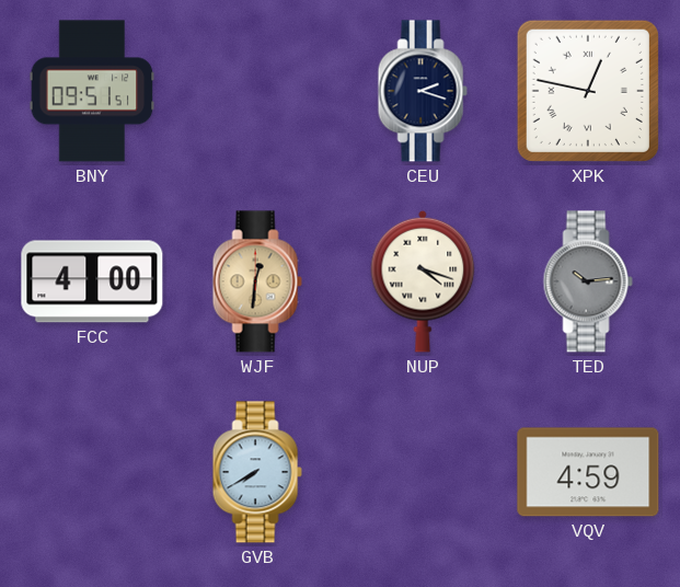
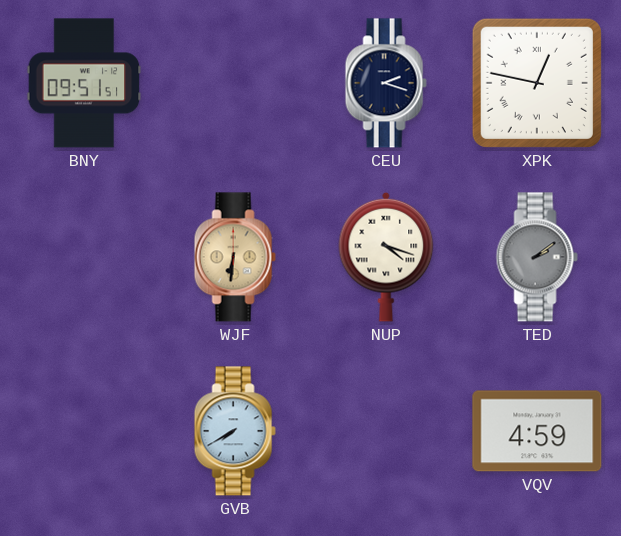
FCC: 4:00 -> none (92, 281)
WJF: 12:31 -> 6:31 (235, 257)
TED: 10:14 -> 2:09 (537, 257)
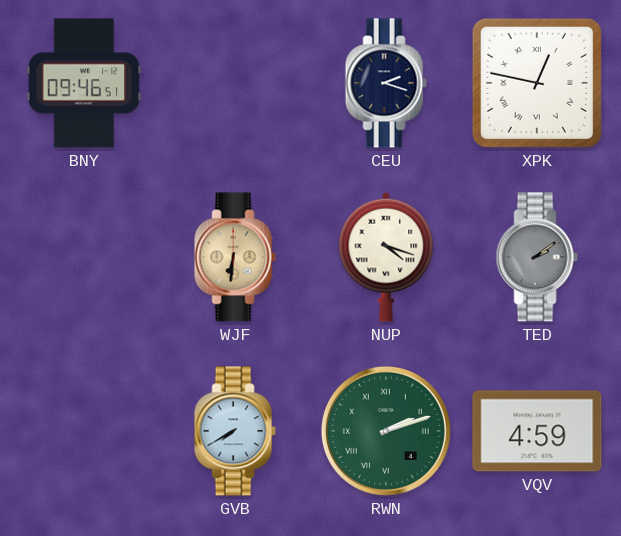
BNY: 09:51 -> 09:46 (84, 83)
RWN: none -> 2:12 (386, 431)
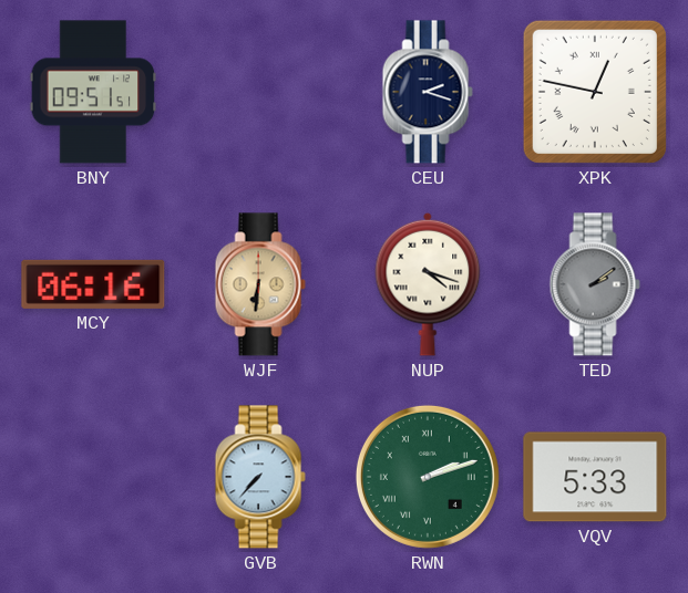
BNY: 09:46 -> 09:51 (93, 92)
MCY: none -> 06:16 (93, 284)
GVB: 7:40 -> 7:37 (260, 477)
VQV: 4:59 -> 5:33 (595, 477)
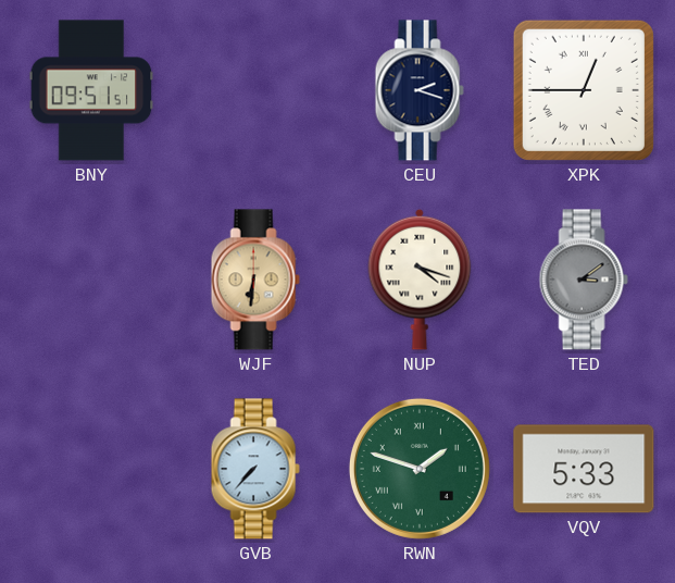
XPK: 12:47 -> 12:45 (584, 90)
MCY: 06:16 -> none (93, 284)
TED: 2:09 -> 3:09 (584, 280)
RWN: 2:12 -> 1:48 (420, 469)
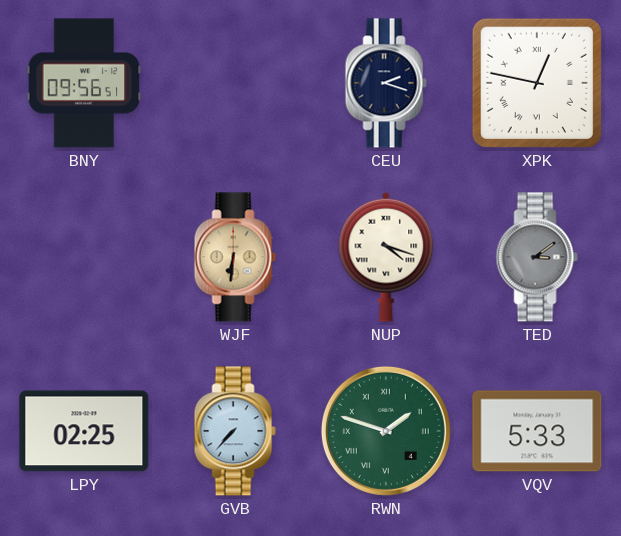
BNY: 09:51 -> 09:56 (84, 83)
XPK: 12:45 -> 12:47 (537, 83)
LPY: none -> 02:25 (84, 431)
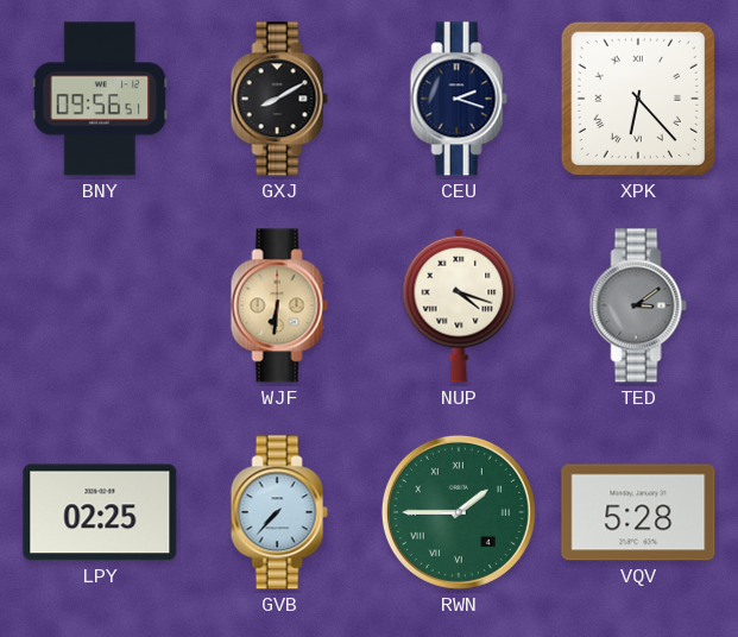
GXJ: none -> 8:10 (279, 99)
XPK: 12:47 -> 6:23 (638, 99)
RWN: 1:48 -> 1:45 (459, 512)
VQV: 5:33 -> 5:28 (638, 512)
